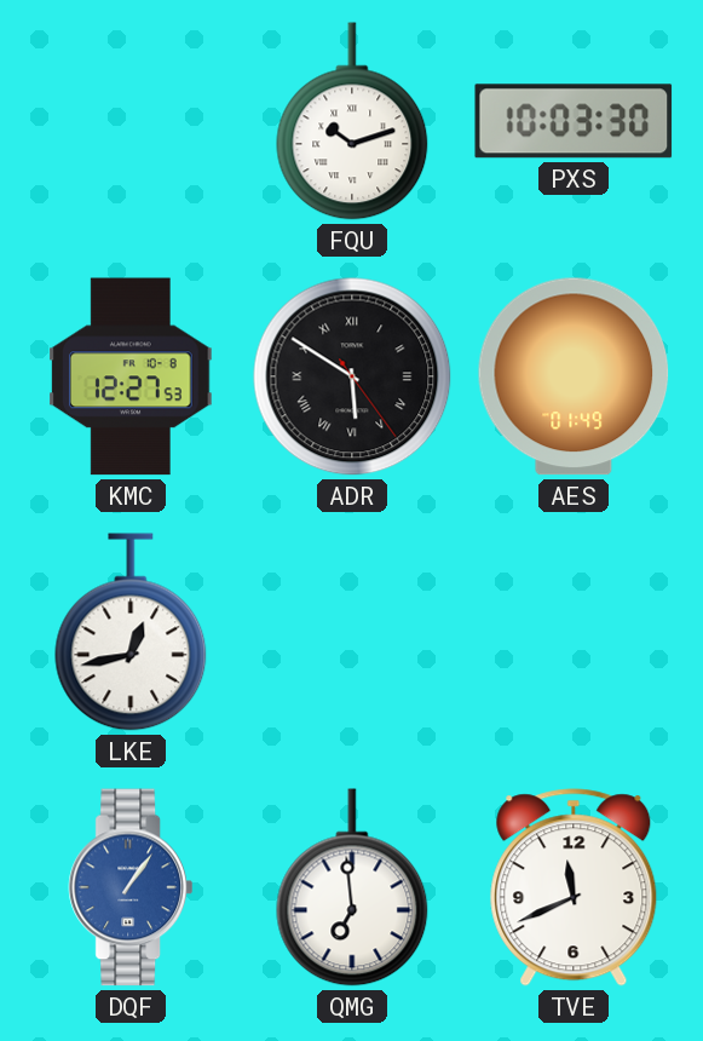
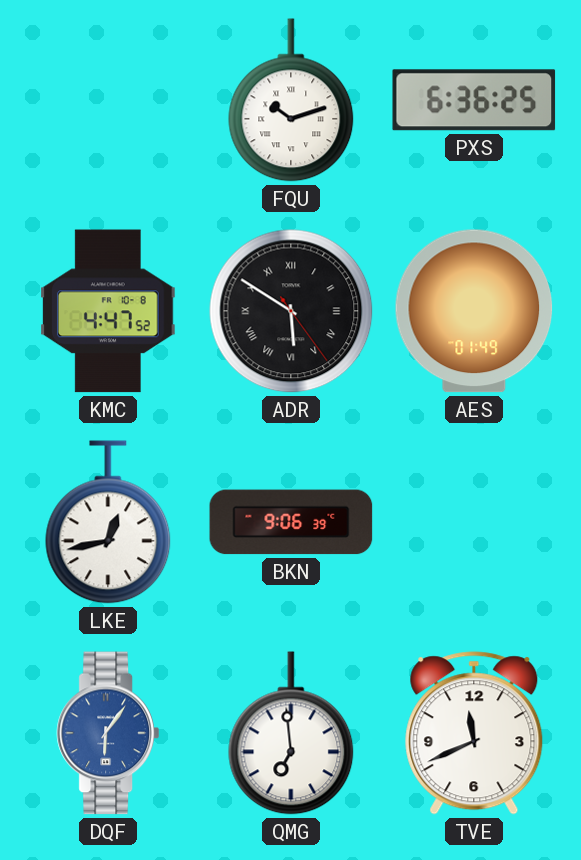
PXS: 10:03 -> 6:36 (474, 100)
KMC: 12:27 -> 4:47 (108, 311)
BKN: none -> 9:06 (291, 522)
DQF: 1:06 -> 6:06 (108, 733)
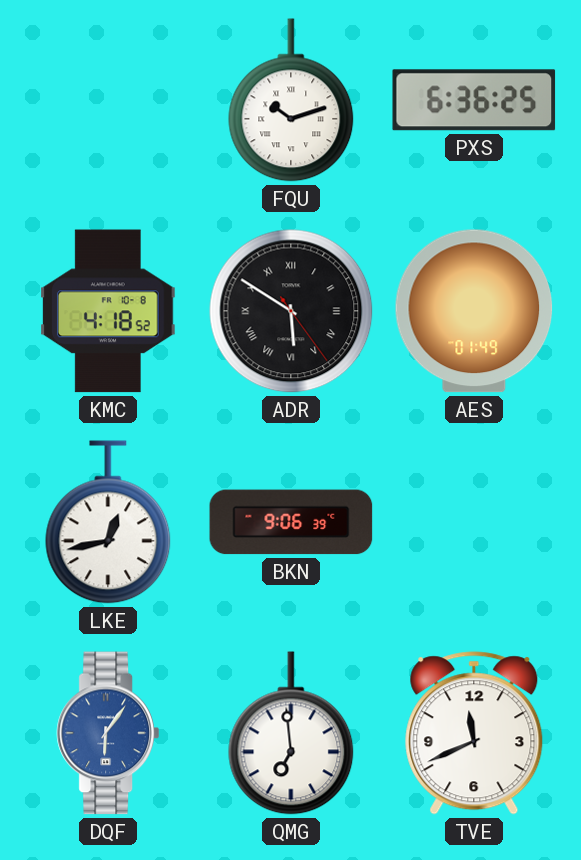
KMC: 4:47 -> 4:18 (108, 311)
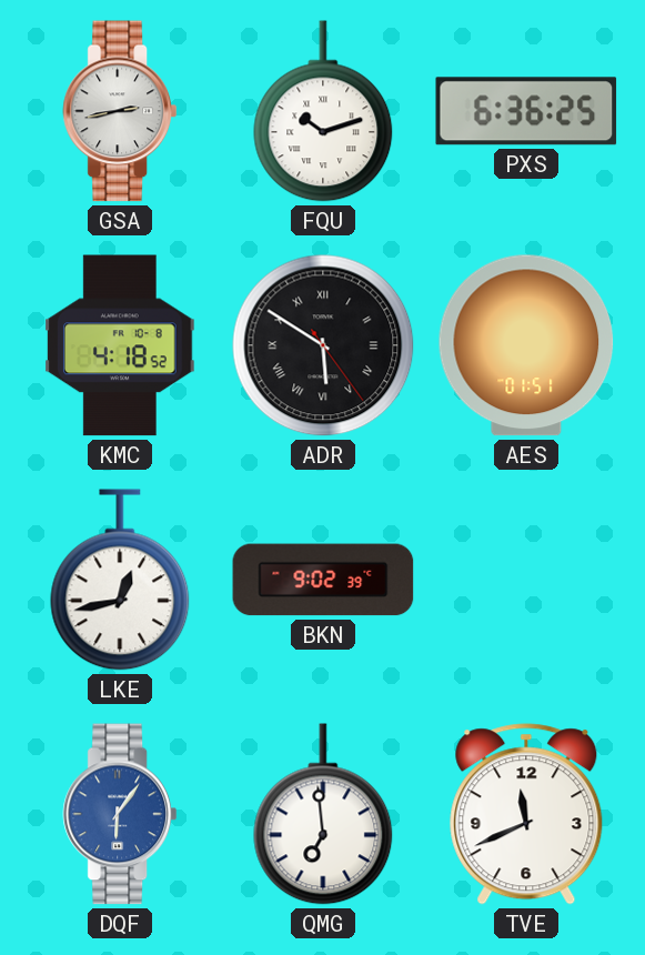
GSA: none -> 2:43 (120, 111)
AES: 01:49 -> 01:51 (526, 345)
BKN: 9:06 -> 9:02 (323, 580)
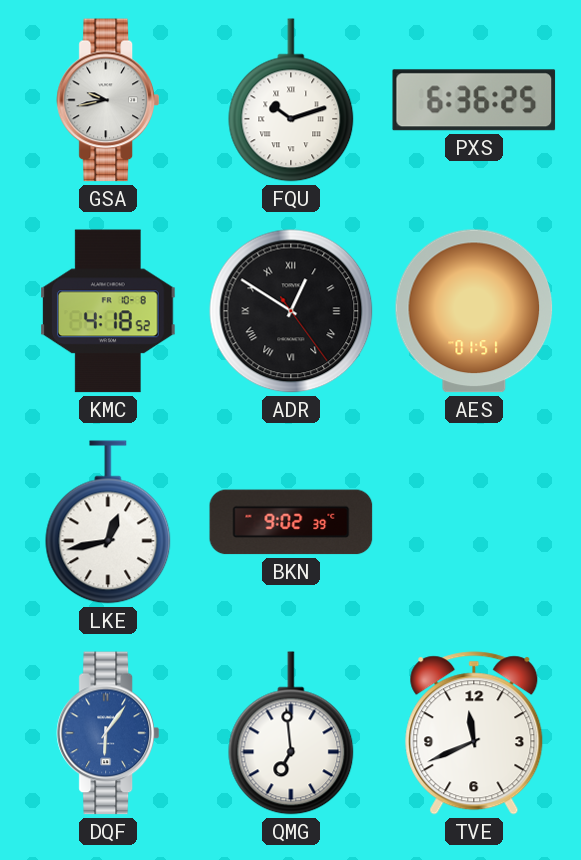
GSA: 2:43 -> 9:43 (108, 100)
ADR: 5:50 -> 12:50 (291, 311)
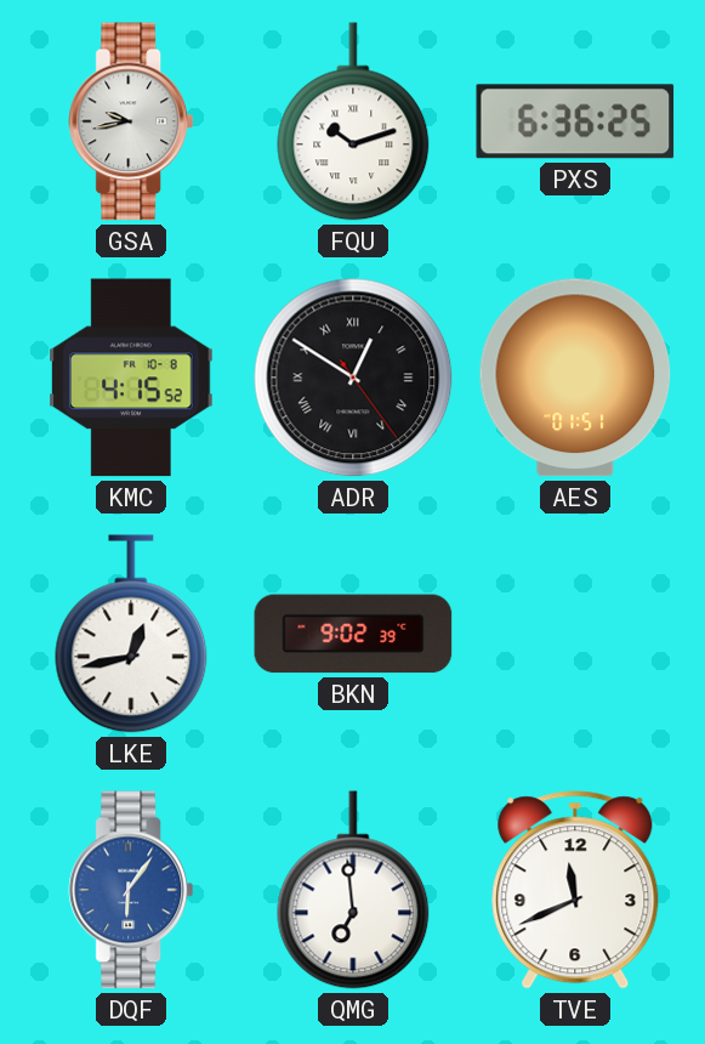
KMC: 4:18 -> 4:15 (131, 378)
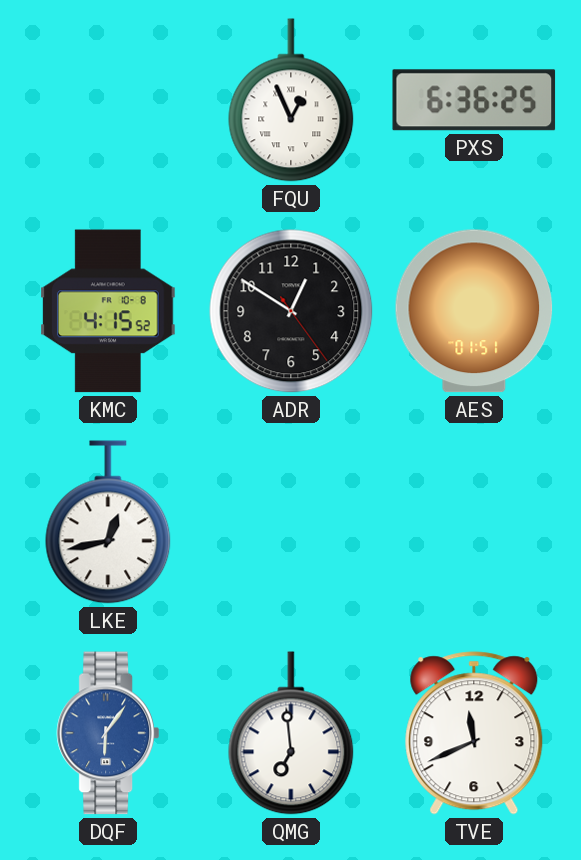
GSA: 9:43 -> none (131, 121)
FQU: 10:12 -> 12:56 (291, 100)
ADR numerals: Roman -> Arabic (291, 311)
BKN: 9:02 -> none (353, 634)
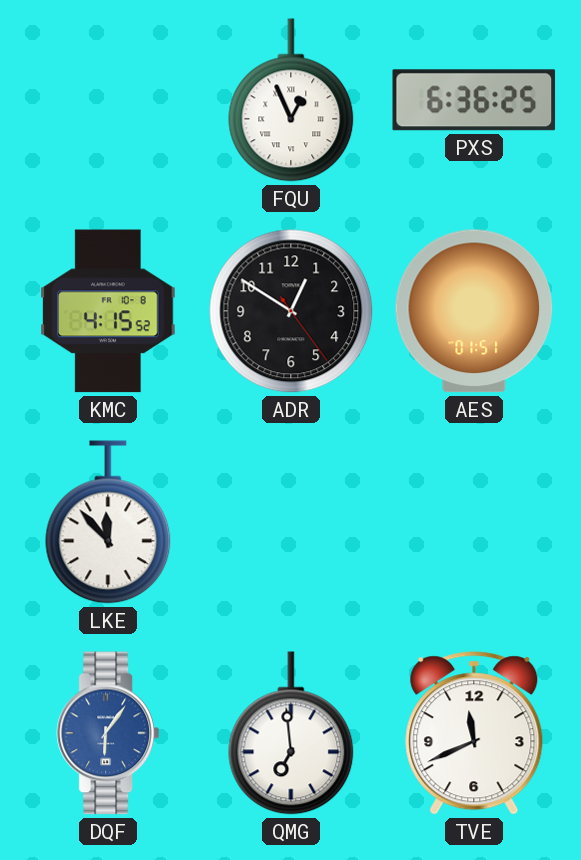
LKE: 12:43 -> 11:53 (108, 522)
